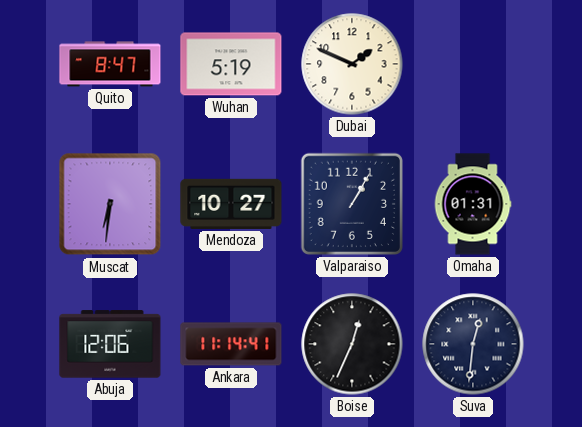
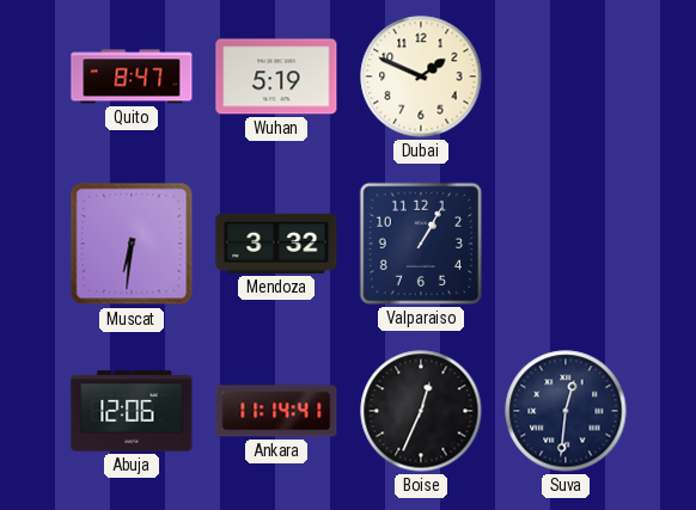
Mendoza: 10:27 -> 3:32 (276, 244)
Omaha: 01:31 -> none (473, 204)
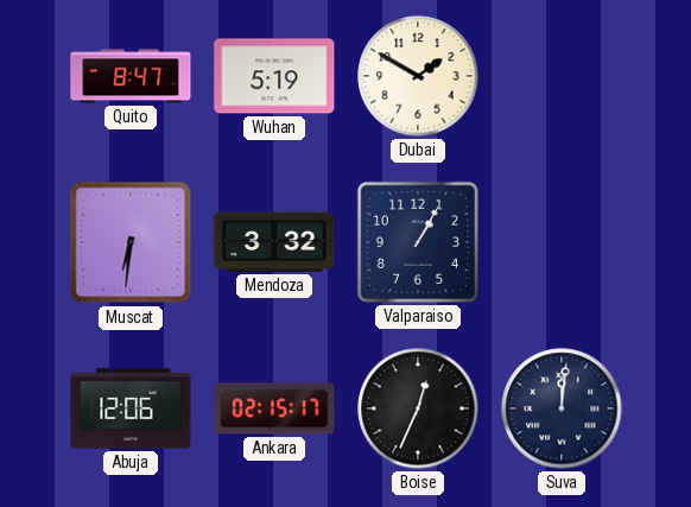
Dubai: 1:49 -> 1:50 (418, 76)
Ankara: 11:14 -> 02:15 (274, 408)
Suva: 12:31 -> 12:01 (562, 408)
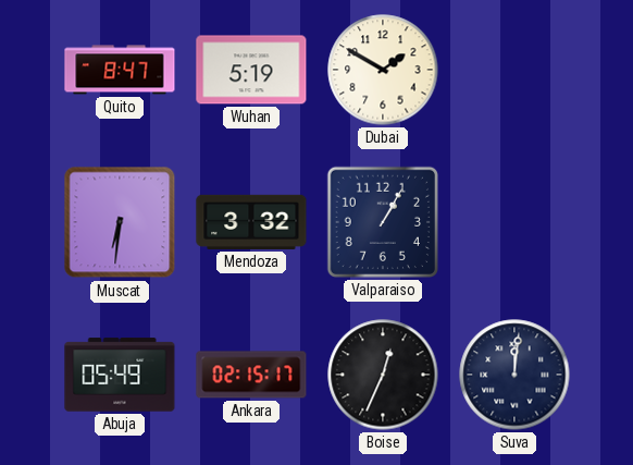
Abuja: 12:06 -> 05:49 (120, 375)
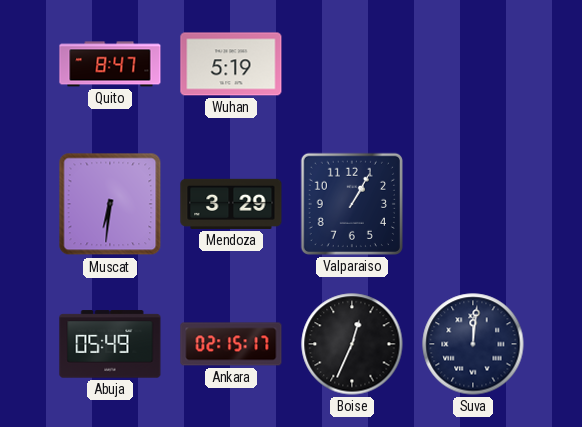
Dubai: 1:50 -> none (383, 70)
Mendoza: 3:32 -> 3:29 (231, 204)
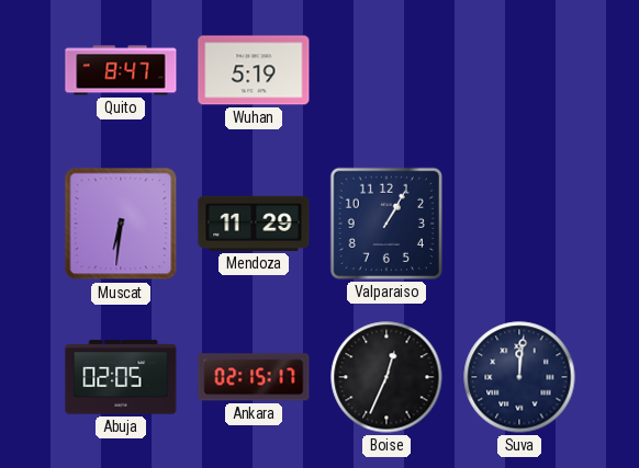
Mendoza: 3:29 -> 11:29 (254, 224)
Abuja: 05:49 -> 02:05 (121, 377)
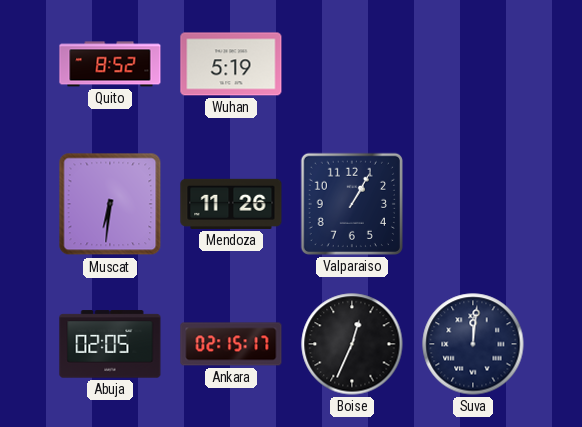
Quito: 8:47 -> 8:52 (110, 64)
Mendoza: 11:29 -> 11:26 (231, 204)
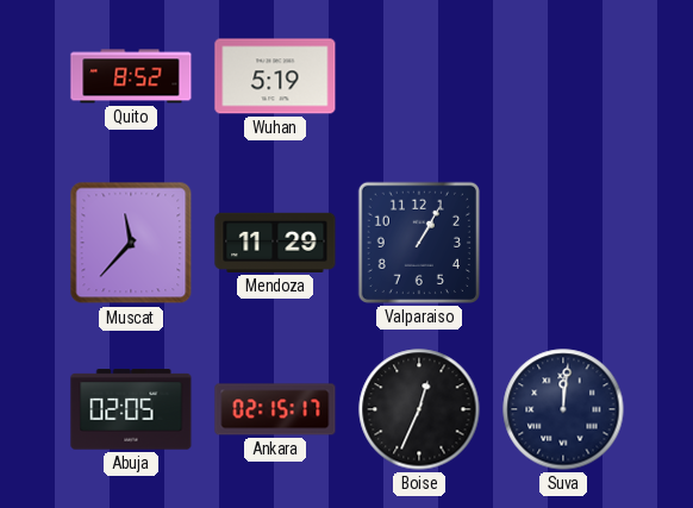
Muscat: 6:31 -> 11:37 (131, 243)
Mendoza: 11:26 -> 11:29 (275, 243)
